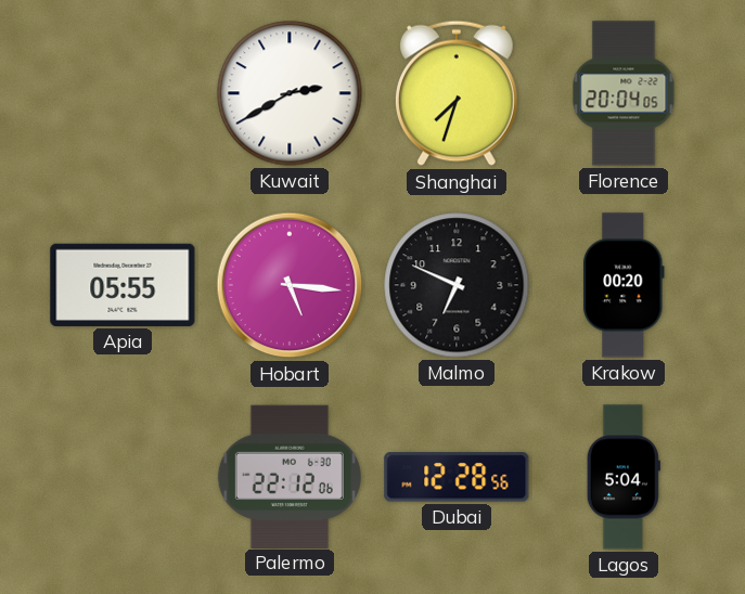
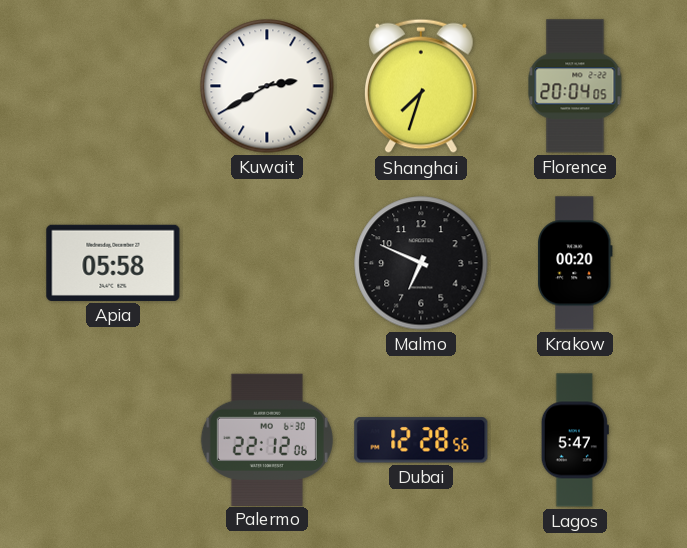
Apia: 05:55 -> 05:58 (113, 263)
Hobart: 5:16 -> none (290, 285)
Lagos: 5:04 -> 5:47 (575, 440)
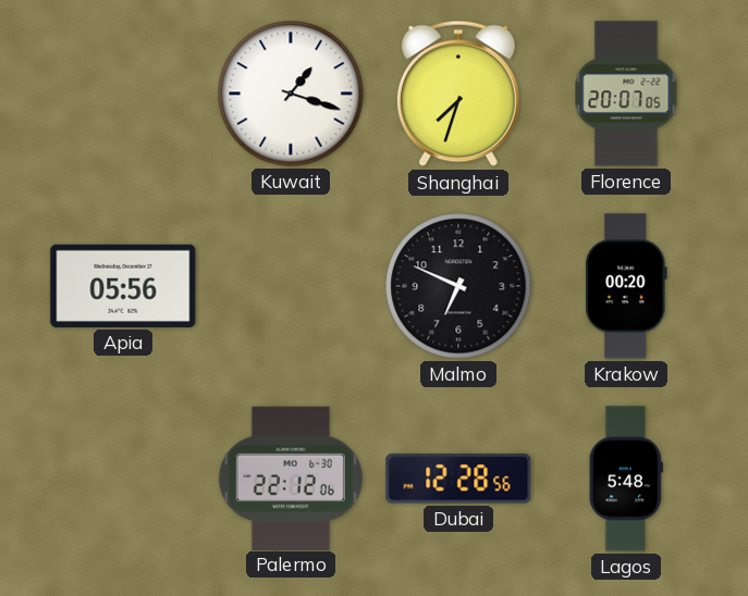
Kuwait: 2:40 -> 1:18 (291, 94)
Florence: 20:04 -> 20:07 (626, 94)
Apia: 05:58 -> 05:56 (123, 286)
Lagos: 5:47 -> 5:48 (626, 479)
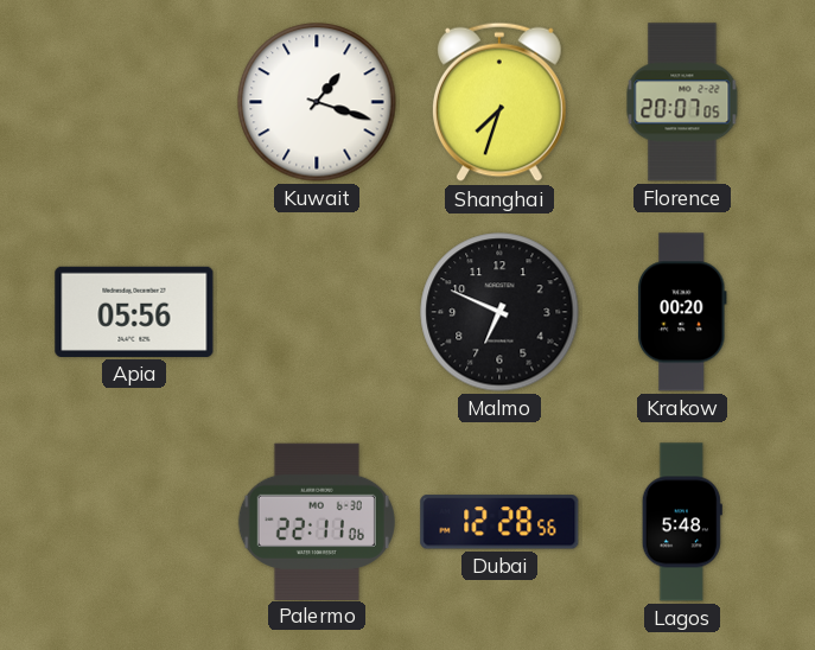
Palermo: 22:12 -> 22:11 (317, 521)
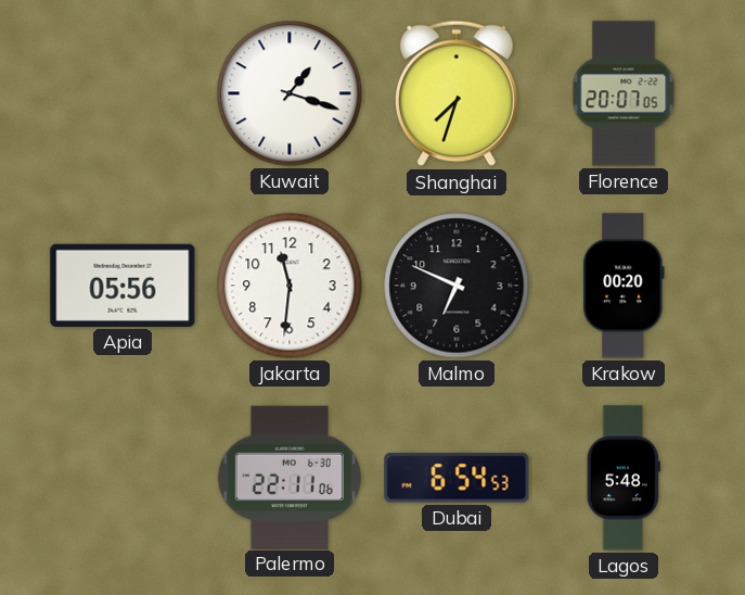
Jakarta: none -> 11:31 (290, 286)
Dubai: 12:28 -> 6:54 (457, 478)
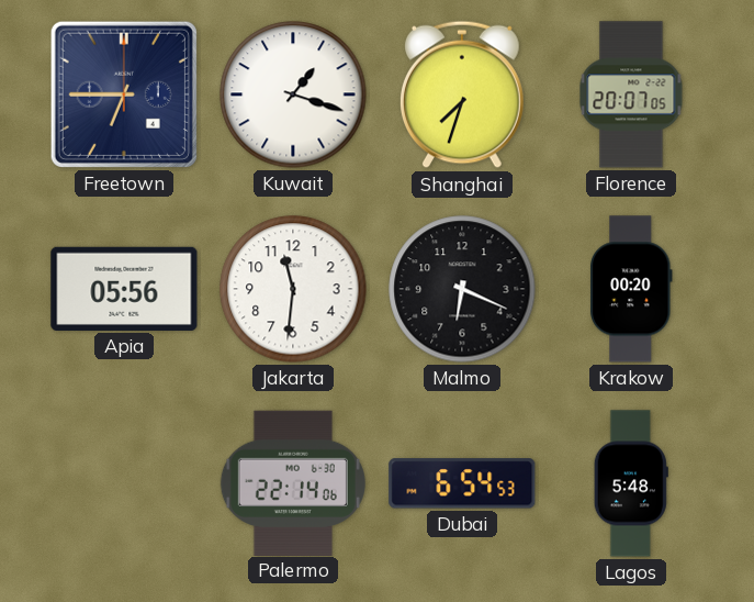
Freetown: none -> 6:45 (124, 94)
Malmo: 6:49 -> 6:19 (462, 289)
Palermo: 22:11 -> 22:14 (293, 482)
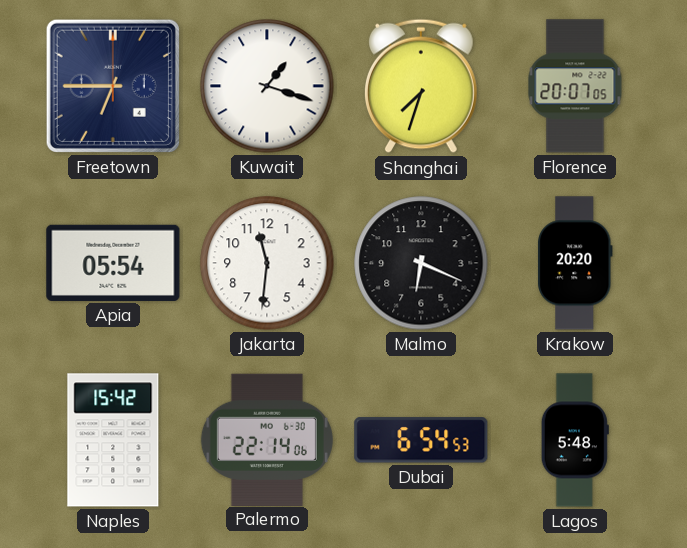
Apia: 05:56 -> 05:54 (113, 263)
Krakow: 00:20 -> 20:20 (576, 263)
Naples: none -> 15:42 (113, 440)
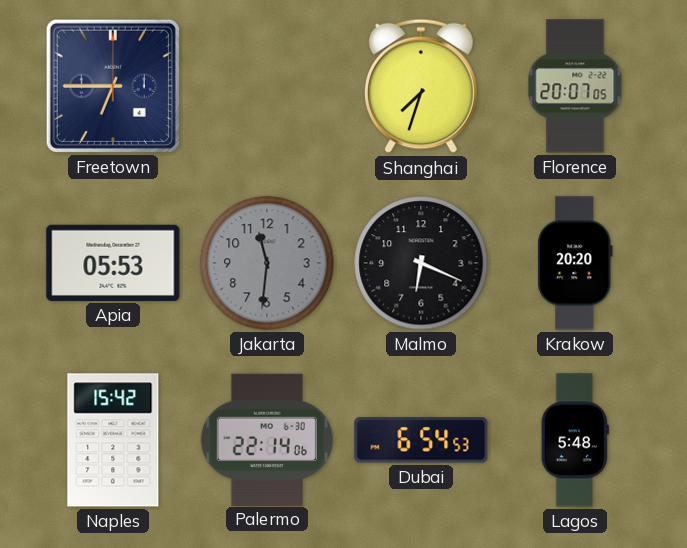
Kuwait: 1:18 -> none (267, 86)
Apia: 05:54 -> 05:53 (113, 263)
Jakarta dial: white -> grey (267, 263)
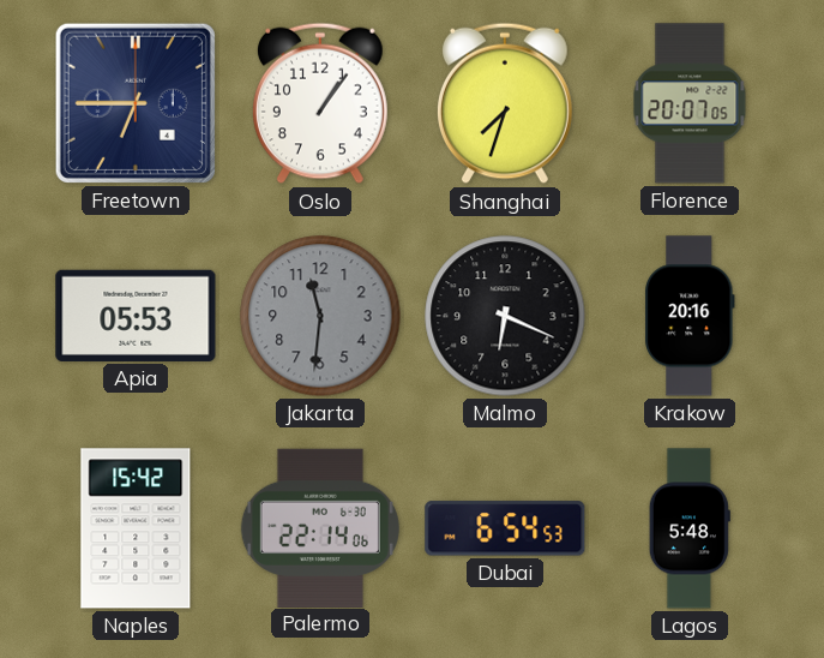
Oslo: none -> 1:06 (320, 103)
Krakow: 20:20 -> 20:16 (691, 316)
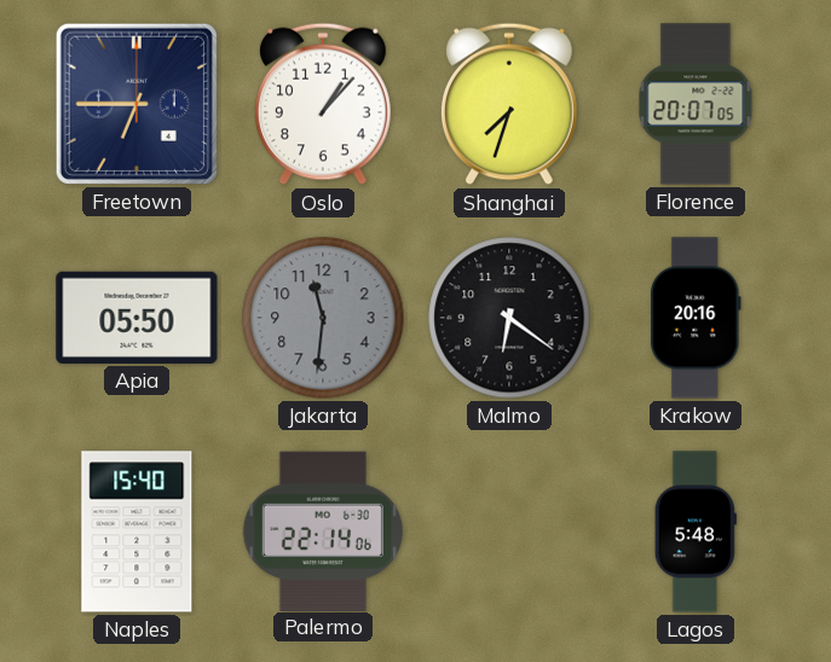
Oslo: 1:06 -> 1:07 (323, 104)
Apia: 05:53 -> 05:50 (137, 318)
Malmo: 6:19 -> 6:21 (509, 318)
Naples: 15:42 -> 15:40 (137, 532)
Dubai: 6:54 -> none (505, 528)
